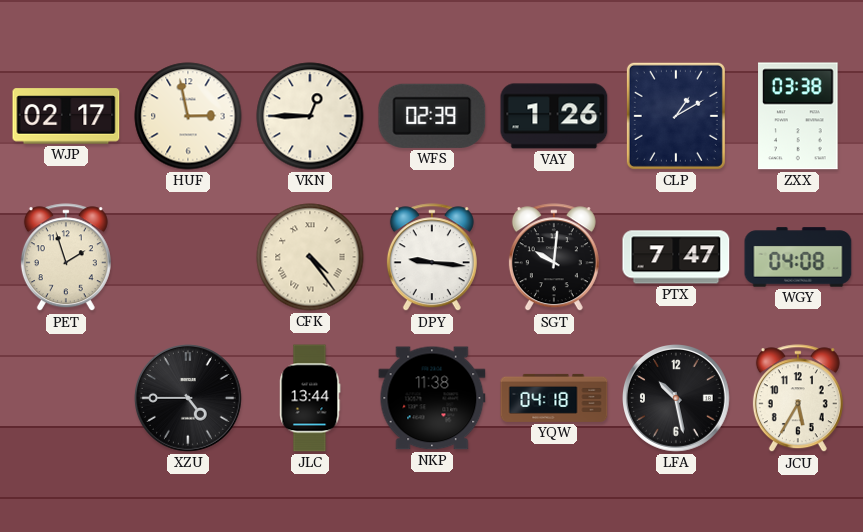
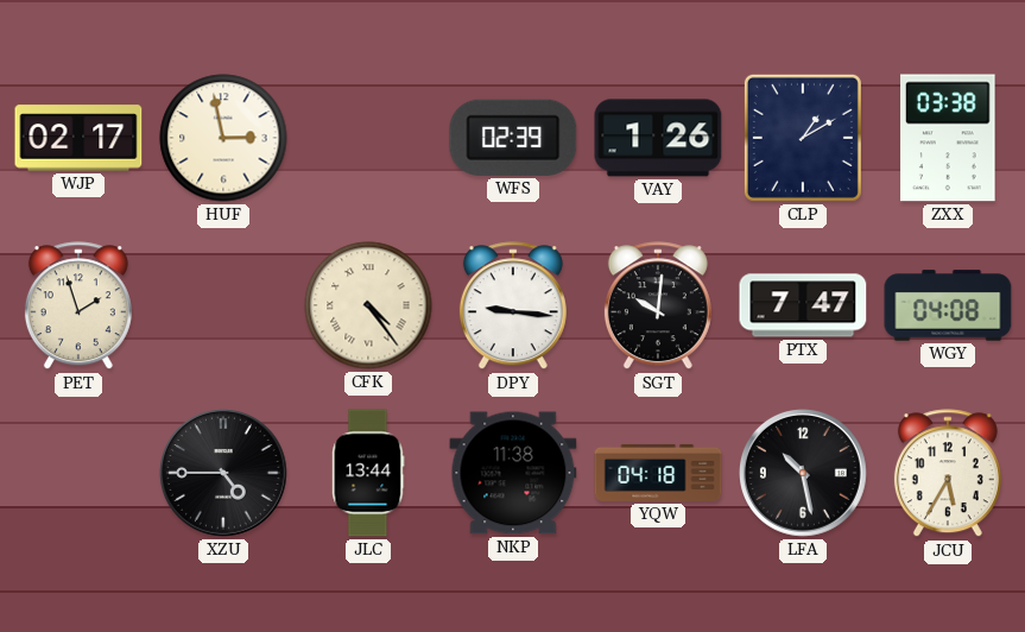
VKN: 12:45 -> none (310, 116)
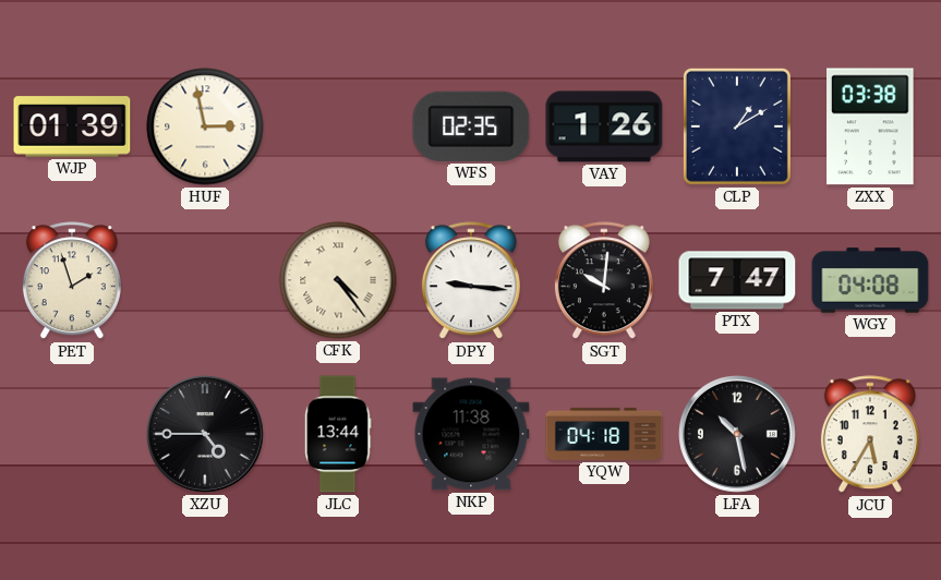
WJP: 02:17 -> 01:39 (72, 126)
WFS: 02:39 -> 02:35 (471, 126)
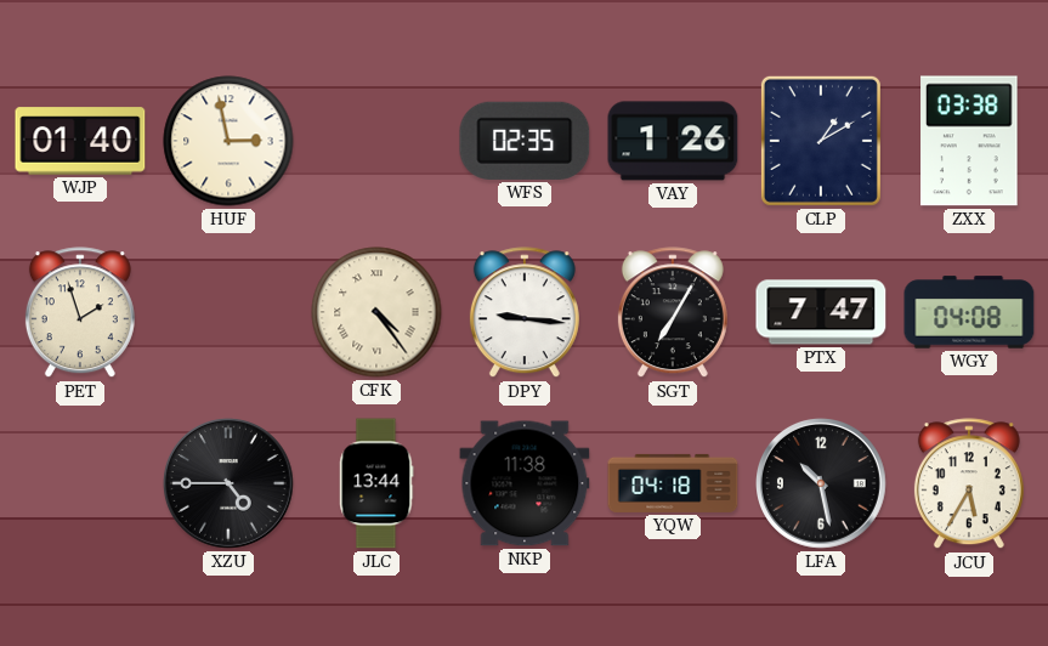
WJP: 01:39 -> 01:40 (80, 141)
SGT: 10:01 -> 7:05 (673, 313)
